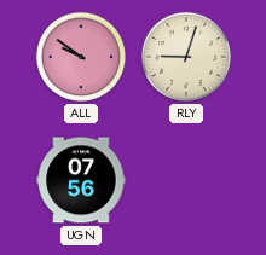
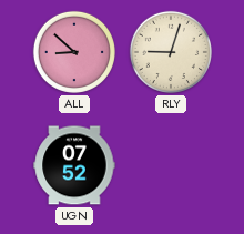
ALL: 9:51 -> 8:52 (74, 52)
UGN: 07:56 -> 07:52 (74, 165)
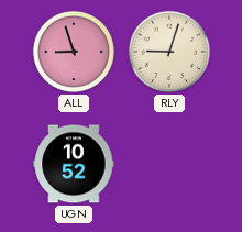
ALL: 8:52 -> 8:57 (74, 52)
UGN: 07:52 -> 10:52 (74, 164)
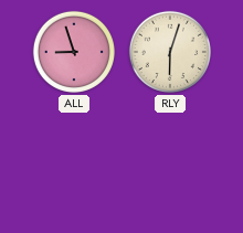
RLY: 9:03 -> 6:03 (170, 52)
UGN: 10:52 -> none (74, 164)
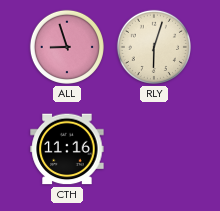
CTH: none -> 11:16 (67, 149)
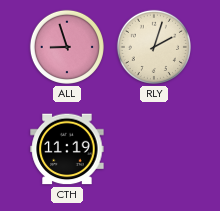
RLY: 6:03 -> 2:03 (154, 47)
CTH: 11:16 -> 11:19 (67, 149)
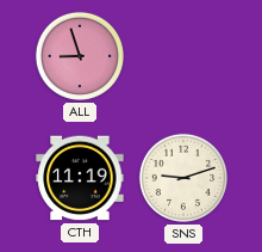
RLY: 2:03 -> none (154, 47)
SNS: none -> 9:12 (183, 178)
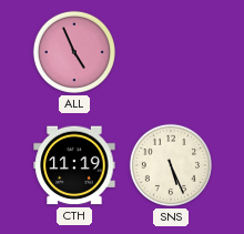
ALL: 8:57 -> 4:56 (74, 52)
SNS: 9:12 -> 5:26 (171, 165)
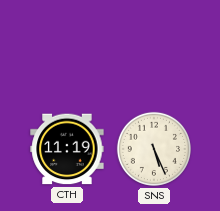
ALL: 4:56 -> none (74, 52)
